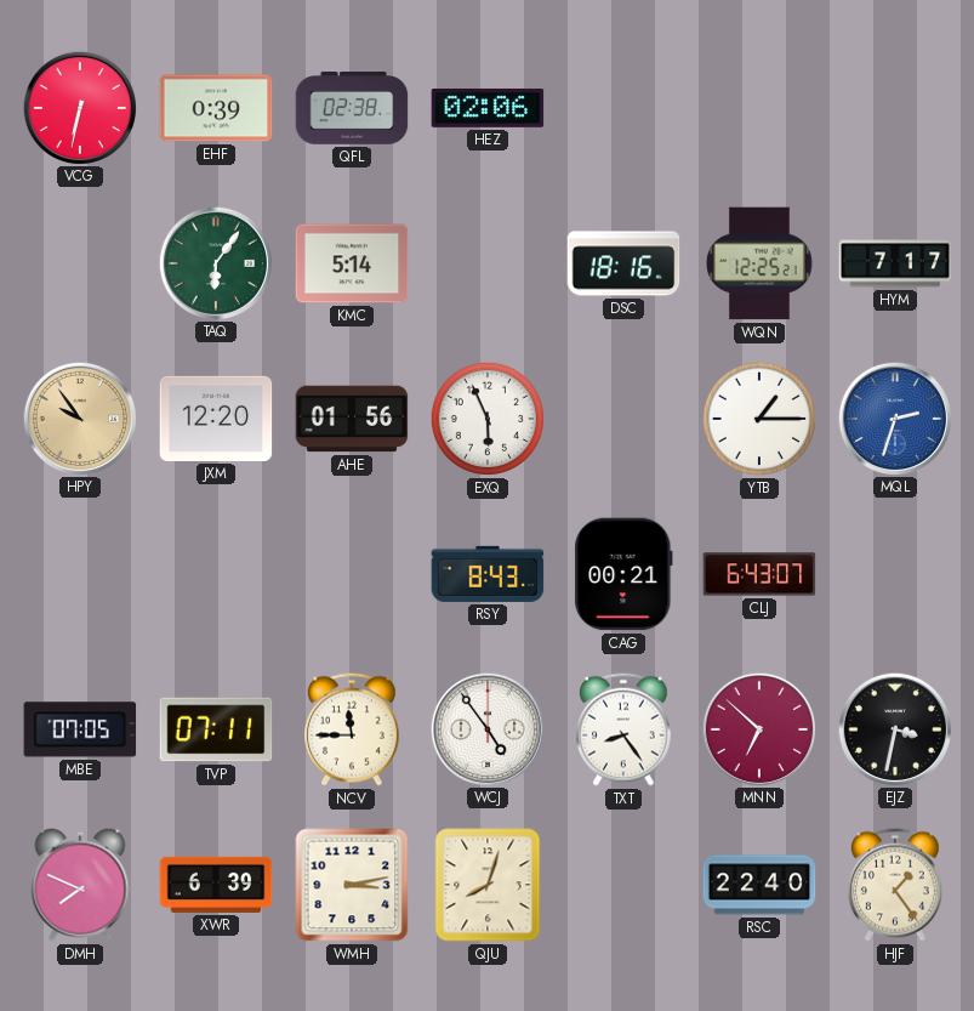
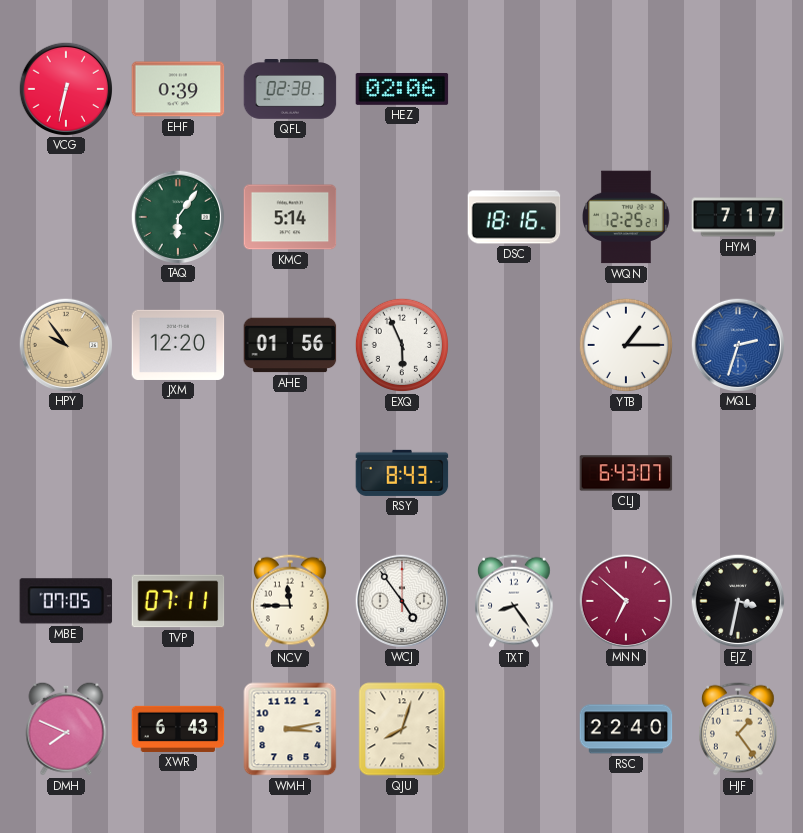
CAG: 00:21 -> none (623, 574)
XWR: 6:39 -> 6:43 (178, 729)
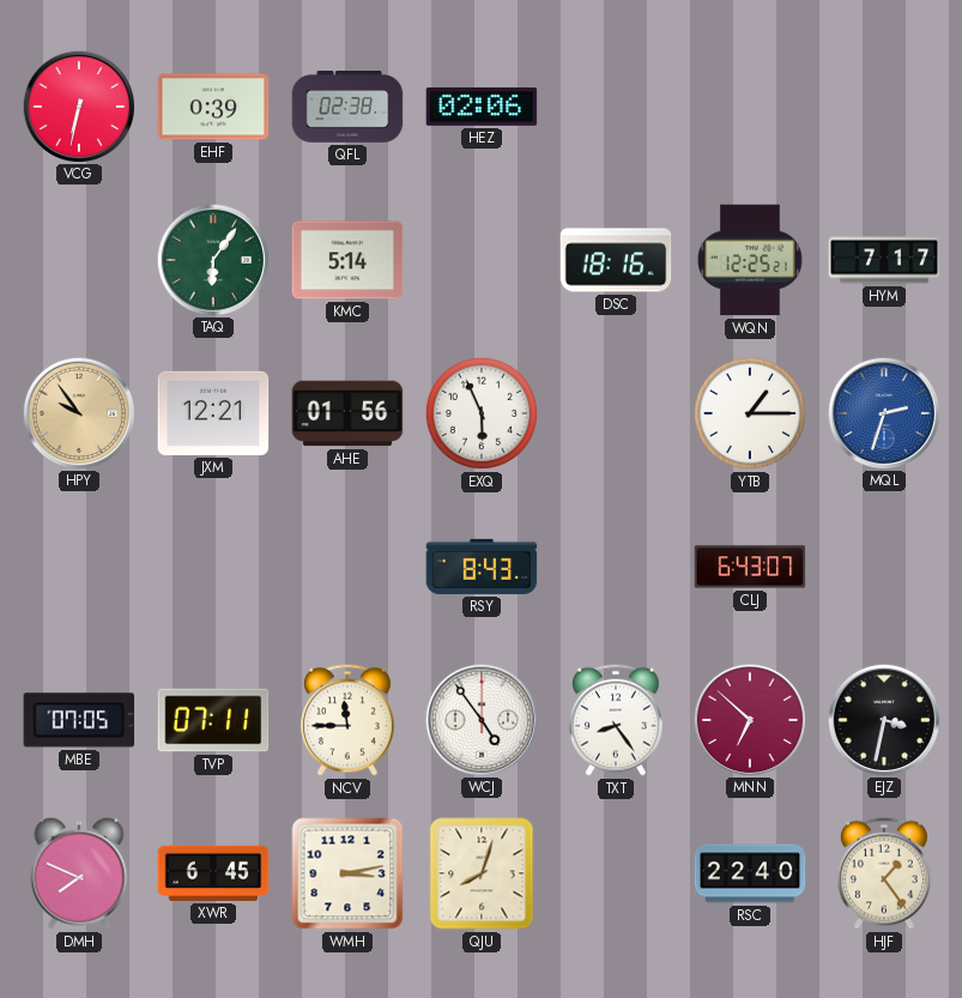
JXM: 12:20 -> 12:21 (213, 413)
XWR: 6:43 -> 6:45 (213, 873)
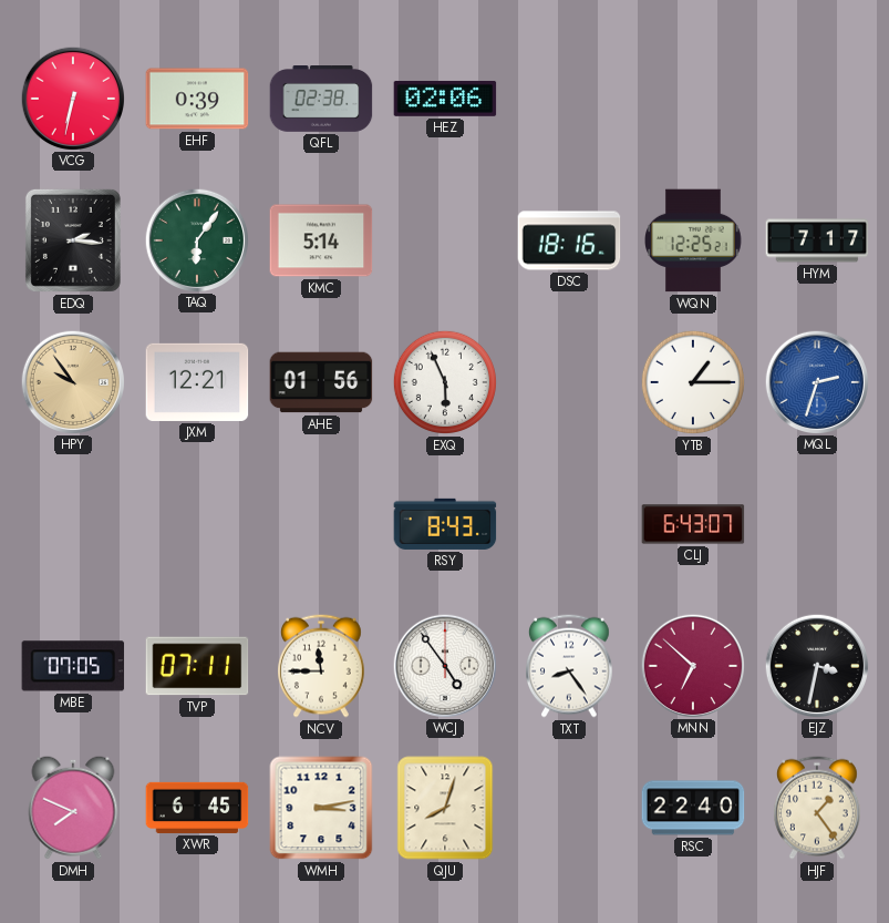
EDQ: none -> 2:16 (73, 240)
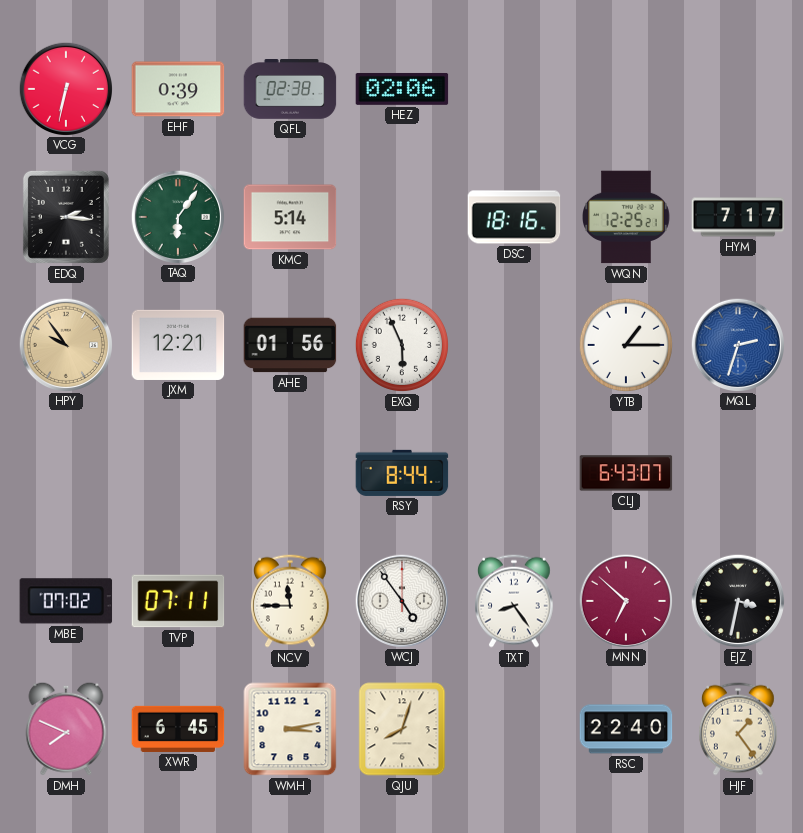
RSY: 8:43 -> 8:44 (402, 473)
MBE: 07:05 -> 07:02 (66, 601)
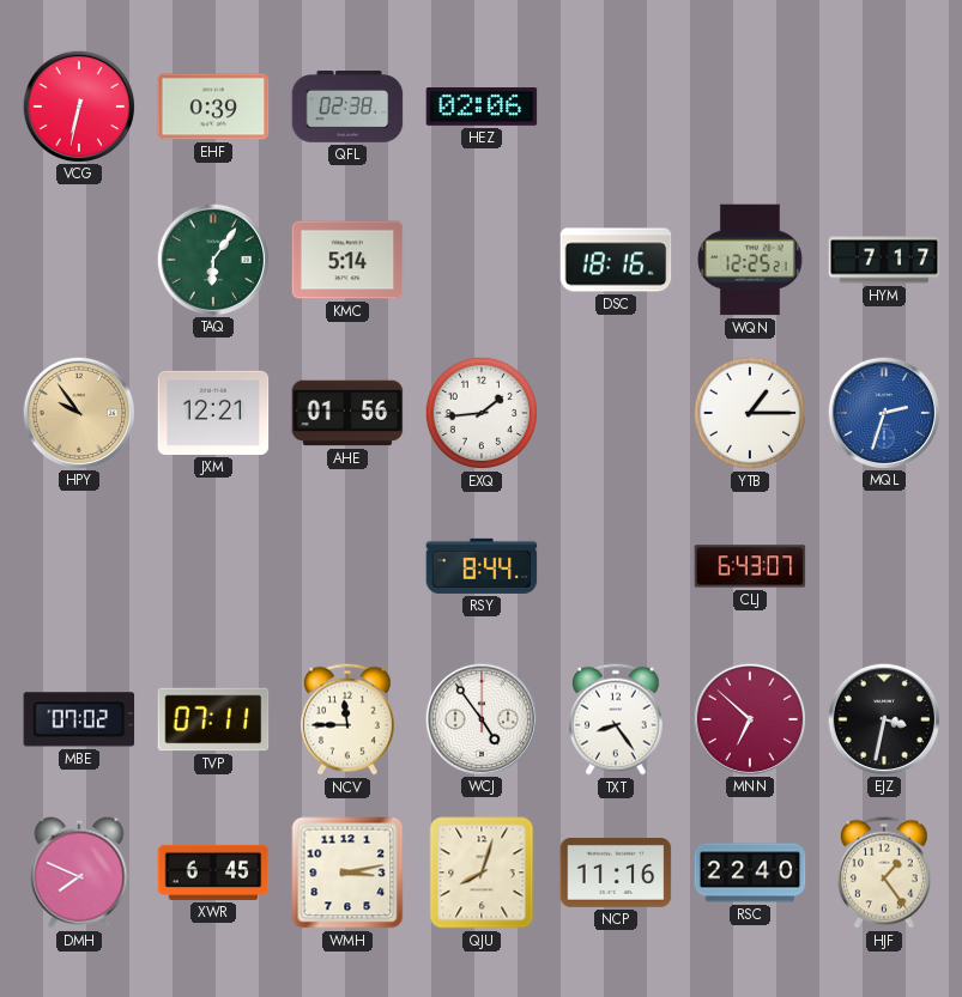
EDQ: 2:16 -> none (66, 217)
EXQ: 5:56 -> 1:44 (482, 413)
NCP: none -> 11:16 (616, 874)
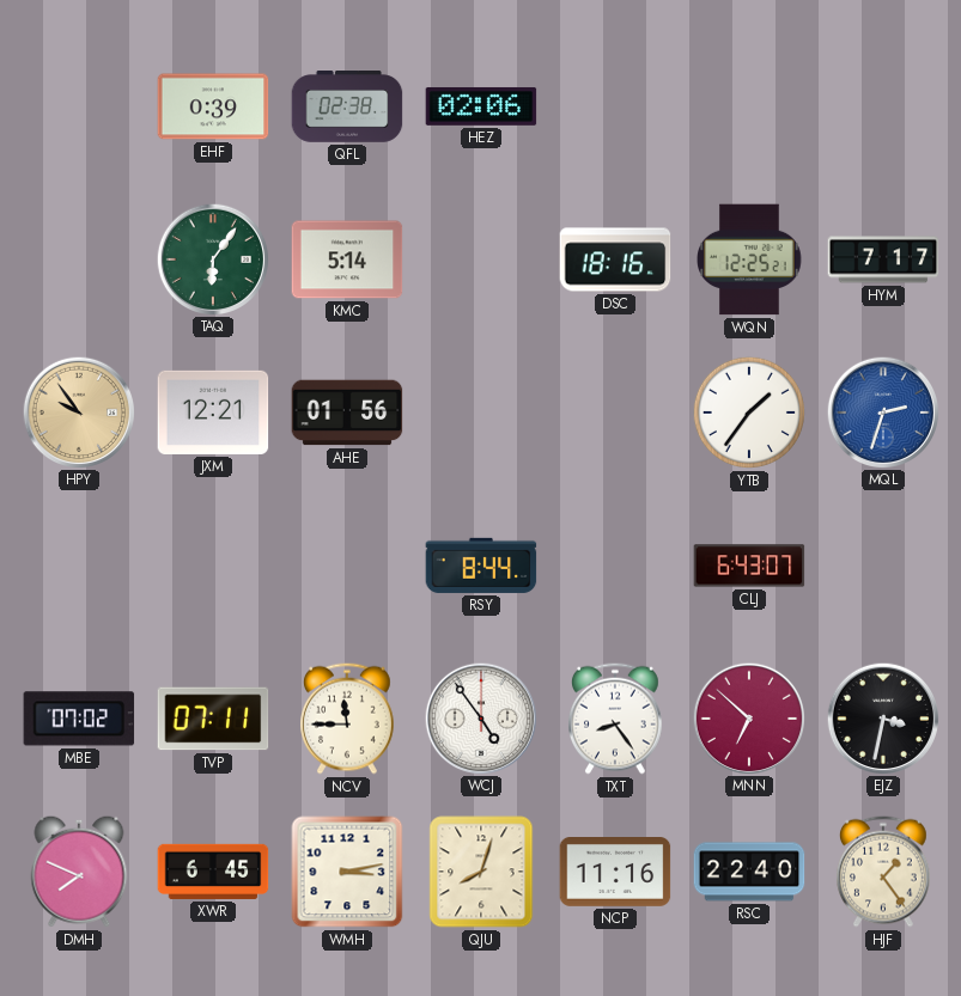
VCG: 6:32 -> none (78, 105)
EXQ: 1:44 -> none (482, 413)
YTB: 1:15 -> 1:36 (749, 413)
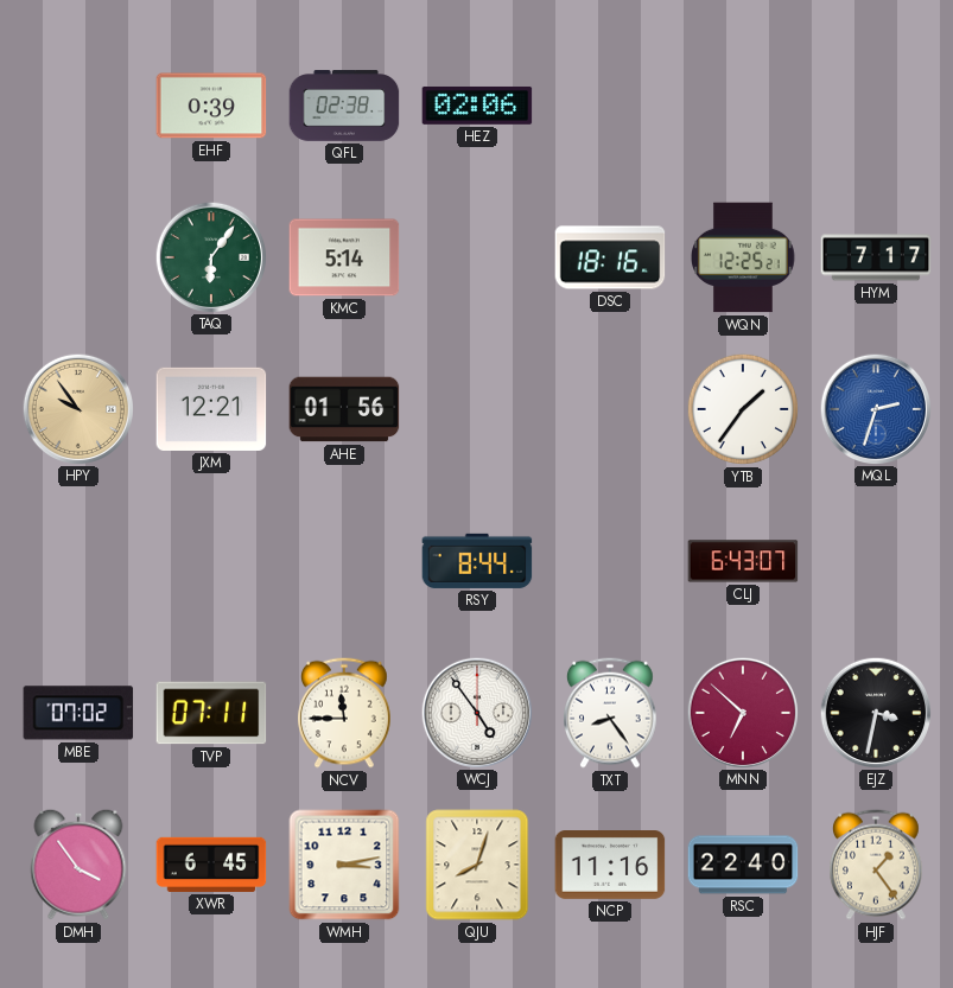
DMH: 7:49 -> 3:54 (78, 865)
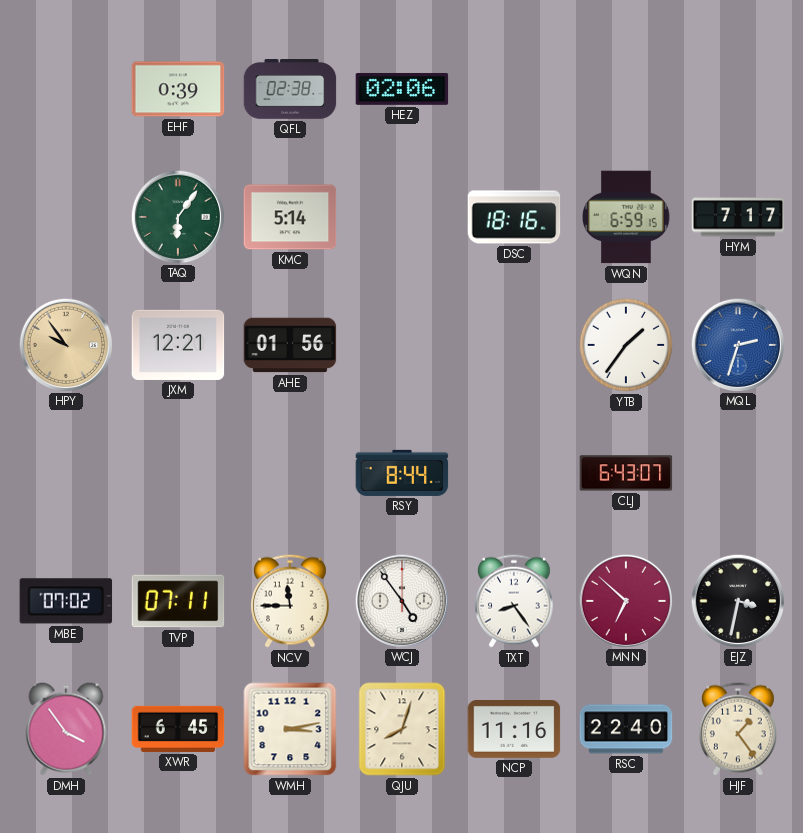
WQN: 12:25 -> 6:59 (627, 217)
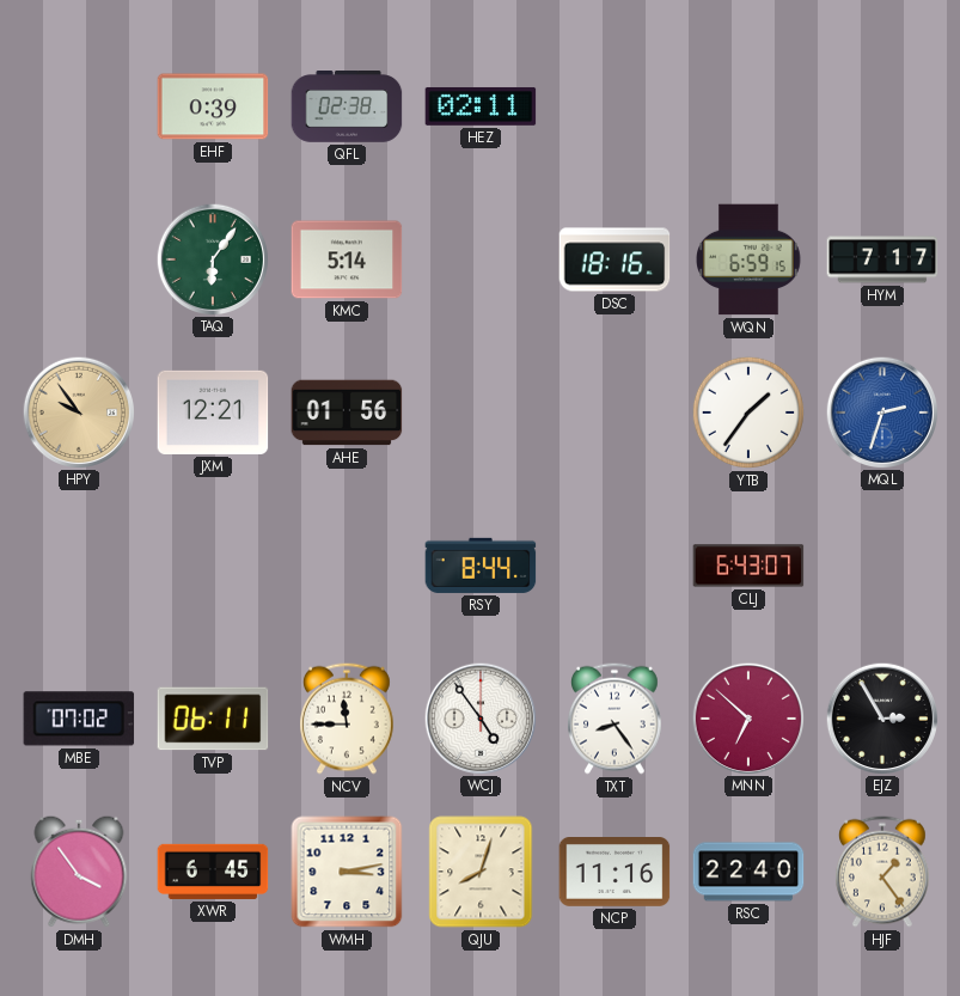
HEZ: 02:06 -> 02:11 (481, 106)
TVP: 07:11 -> 06:11 (213, 719)
EJZ: 3:32 -> 2:55 (881, 717)
